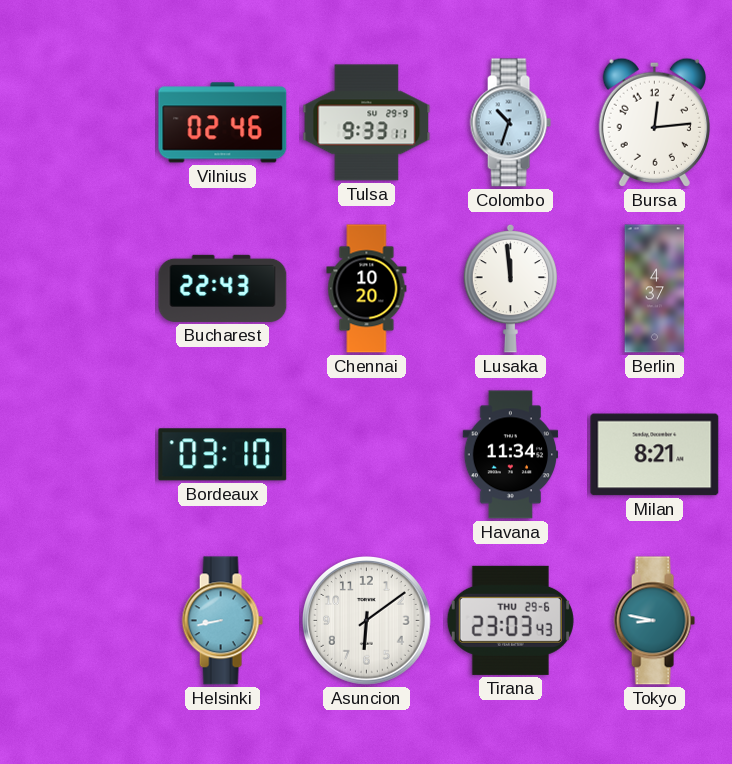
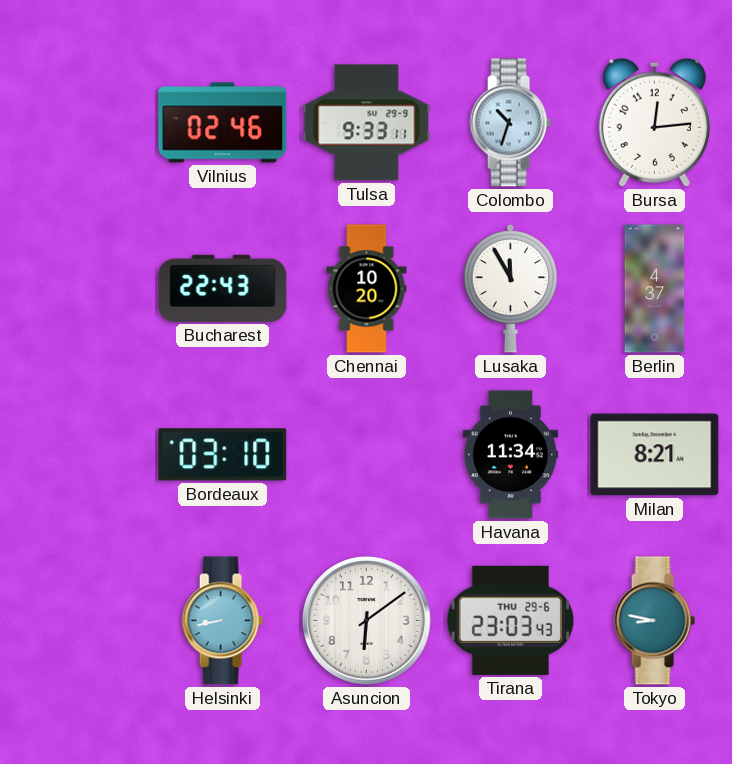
Lusaka: 11:59 -> 11:55 (510, 288)
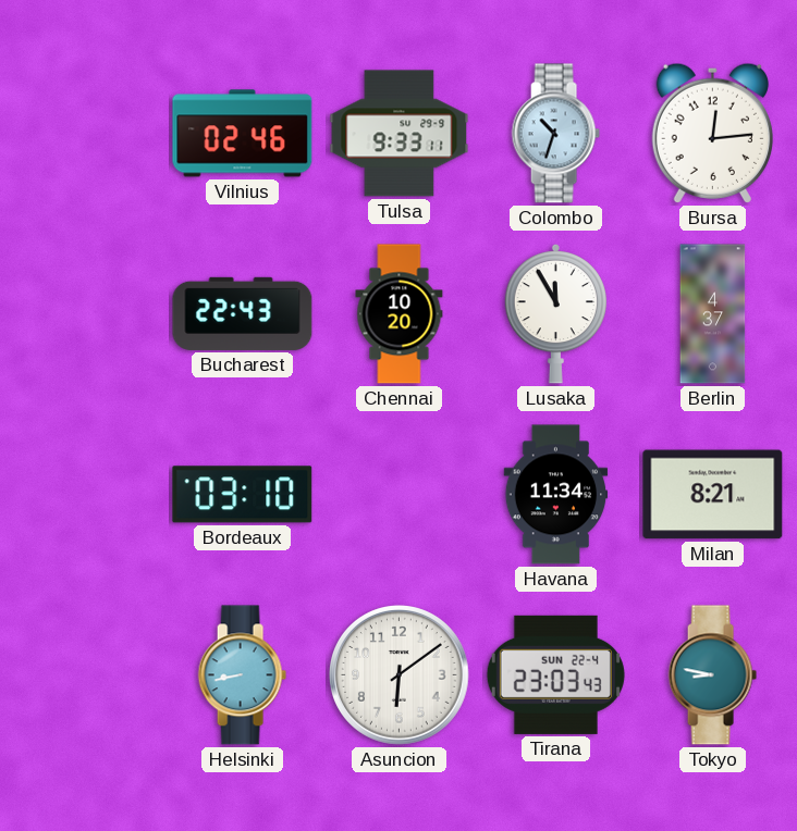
Tirana date: THU 29-6 -> SUN 22-4 (555, 674)
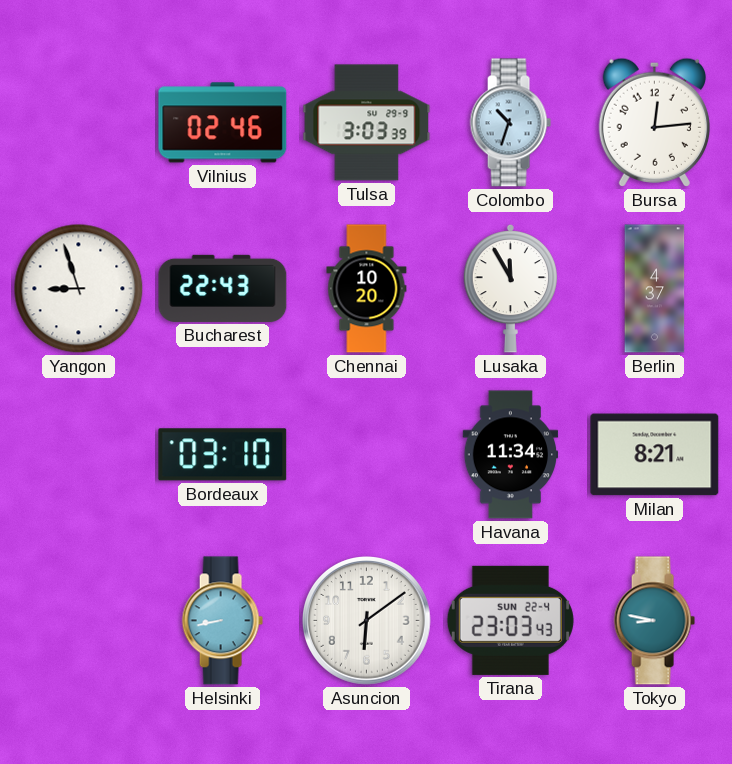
Tulsa: 9:33 -> 3:03 (367, 123)
Yangon: none -> 8:57 (79, 289)
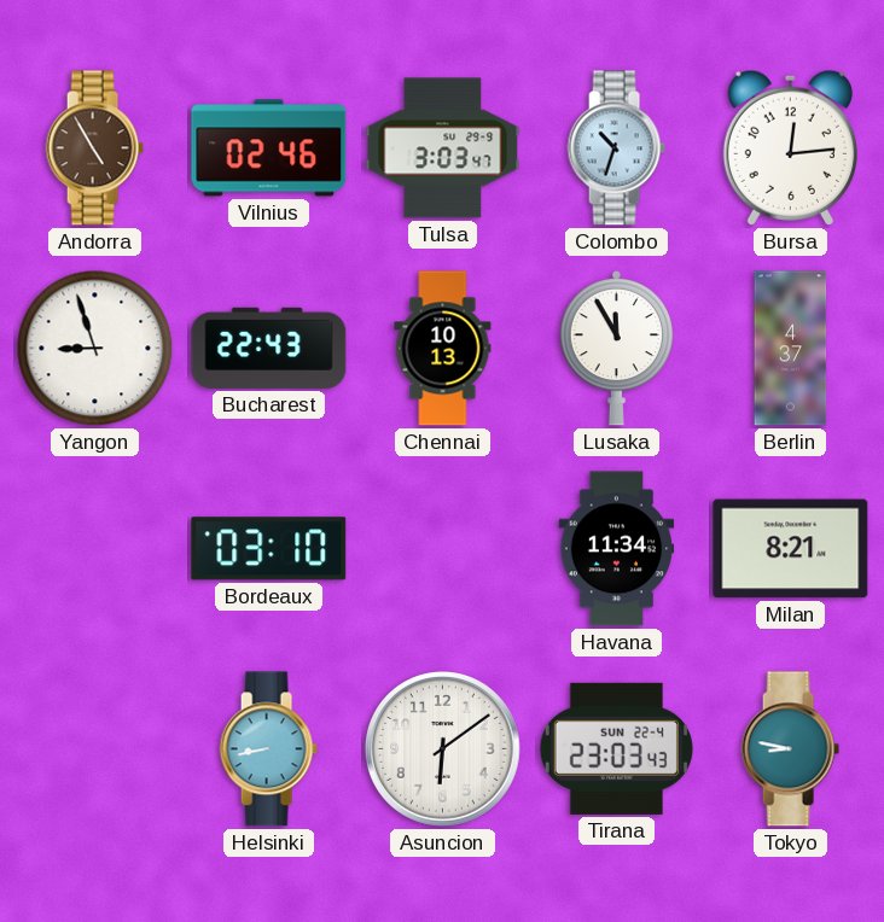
Andorra: none -> 4:55 (94, 148)
Tulsa: 3:03:39 -> 3:03:47 (443, 148)
Chennai: 10:20 -> 10:13 (443, 349)
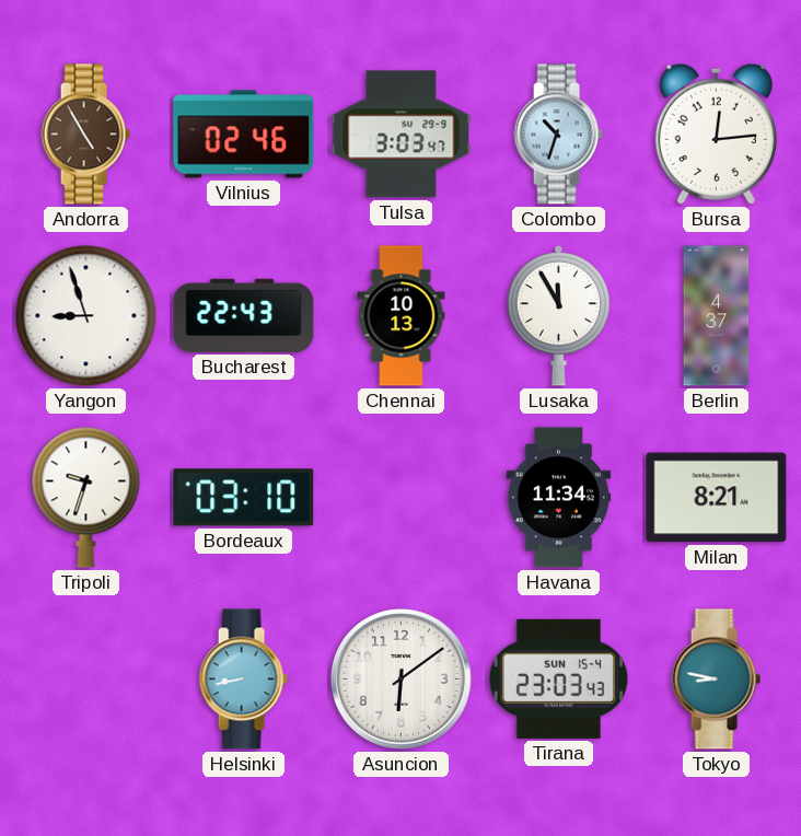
Tripoli: none -> 9:33 (86, 497)
Tirana date: SUN 22-4 -> SUN 15-4 (558, 678)
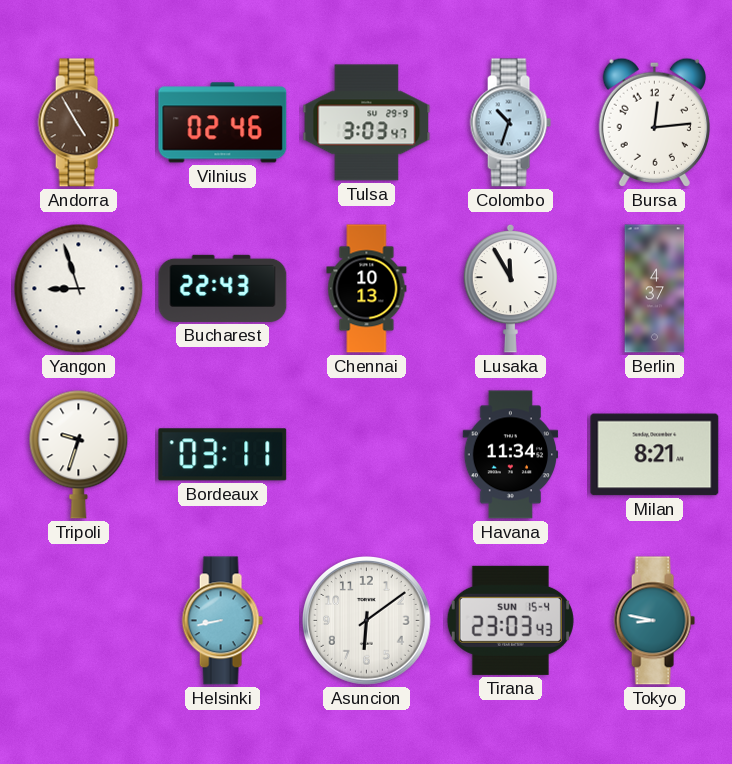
Bordeaux: 03:10 -> 03:11 (223, 455)
